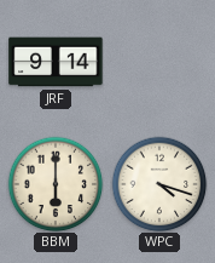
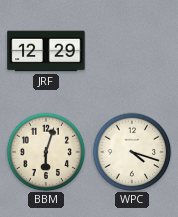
JRF: 9:14 -> 12:29 (46, 51)
BBM: 6:00 -> 6:03 (46, 152)
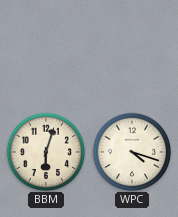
JRF: 12:29 -> none (46, 51)
